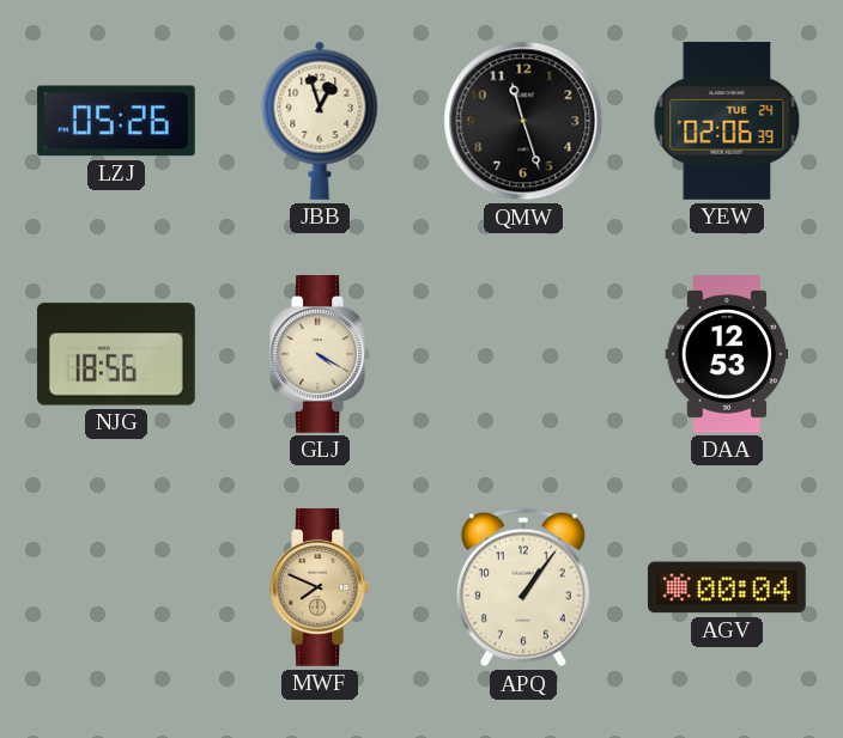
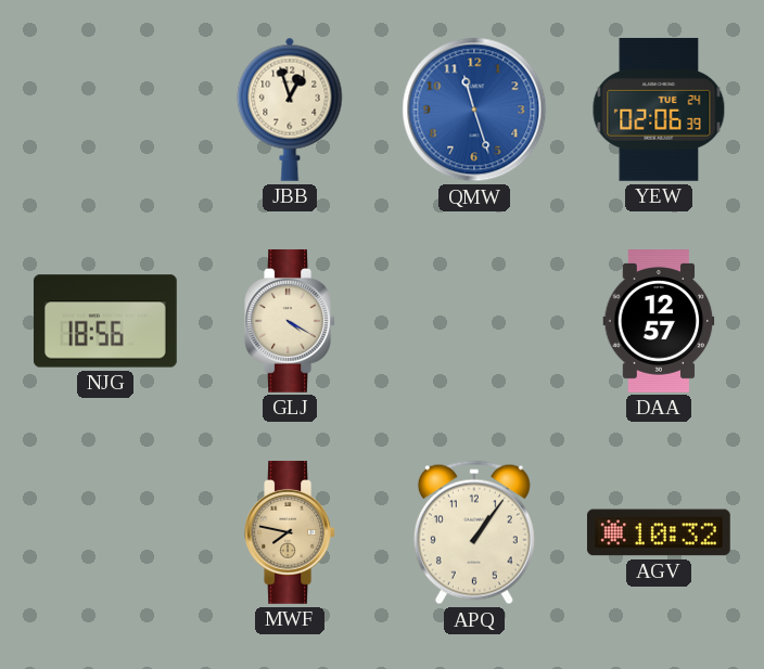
LZJ: 05:26 -> none (116, 121)
QMW dial: black -> blue (474, 110)
DAA: 12:53 -> 12:57 (659, 322)
MWF: 7:49 -> 7:47 (290, 532)
AGV: 00:04 -> 10:32 (659, 532)
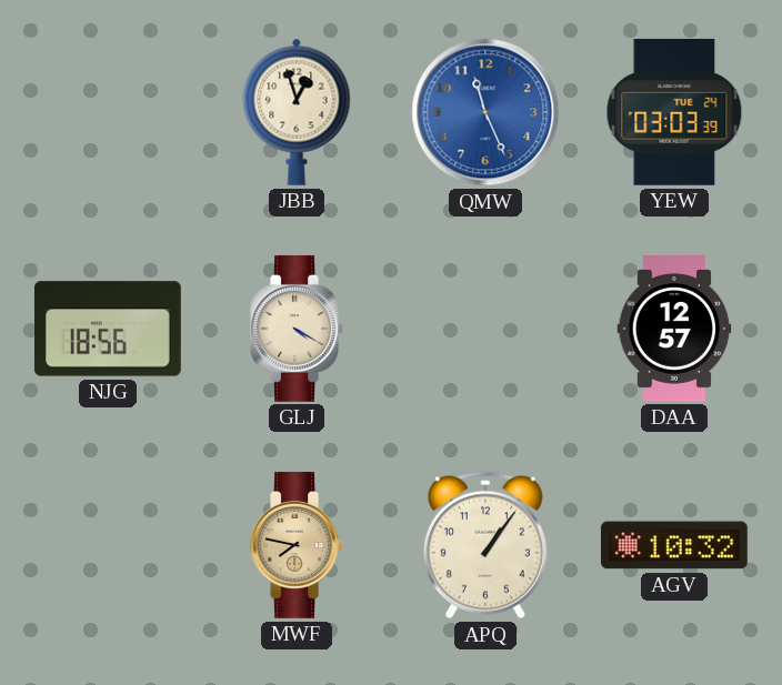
QMW: 11:27 -> 11:26 (485, 112)
YEW: 02:06 -> 03:03 (674, 112)
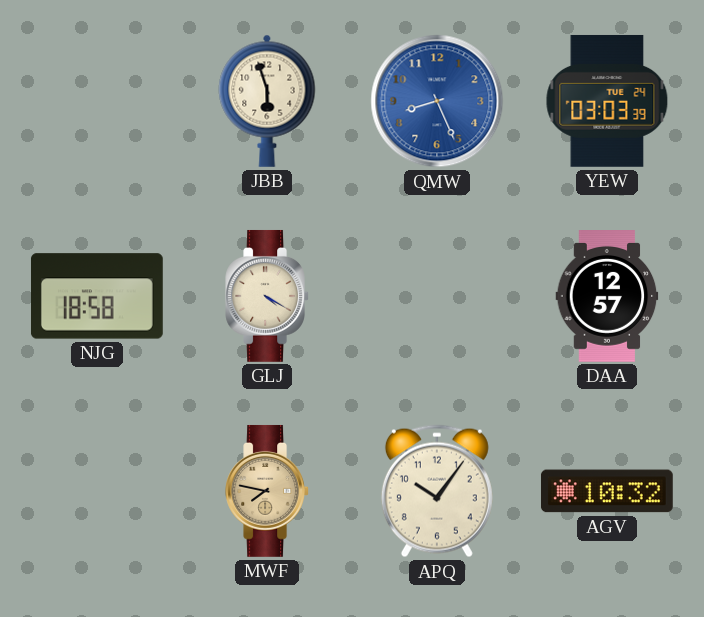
JBB: 12:57 -> 5:57 (267, 101)
QMW: 11:26 -> 8:26 (437, 101)
NJG: 18:56 -> 18:58 (97, 296)
APQ: 1:06 -> 10:06 (437, 491)
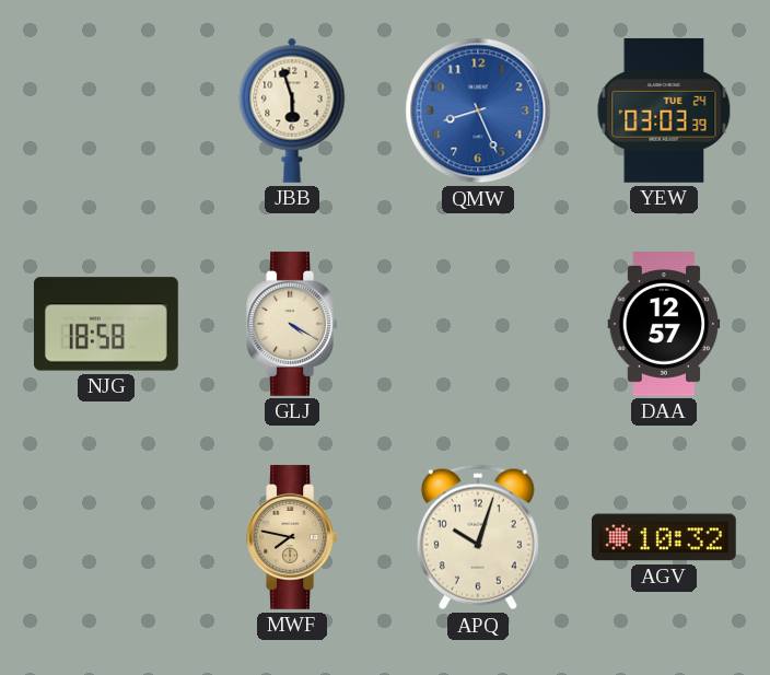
APQ: 10:06 -> 10:03 (478, 537)
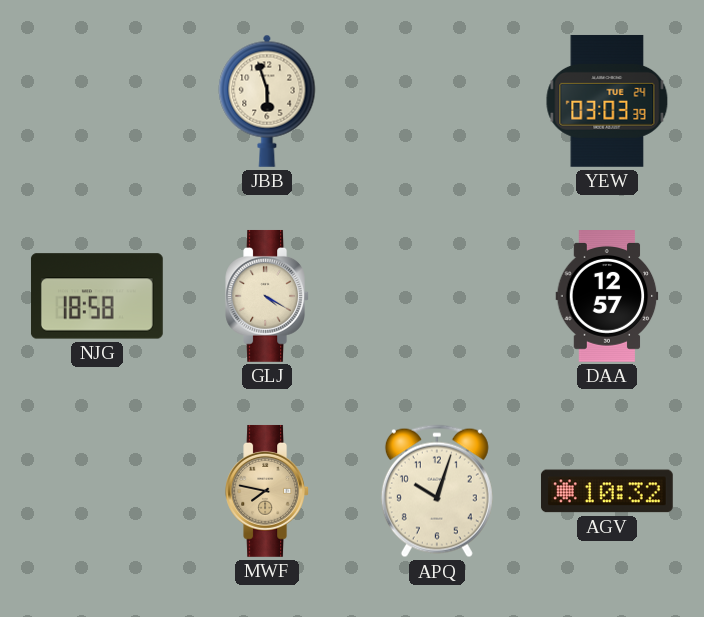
QMW: 8:26 -> none (478, 110)
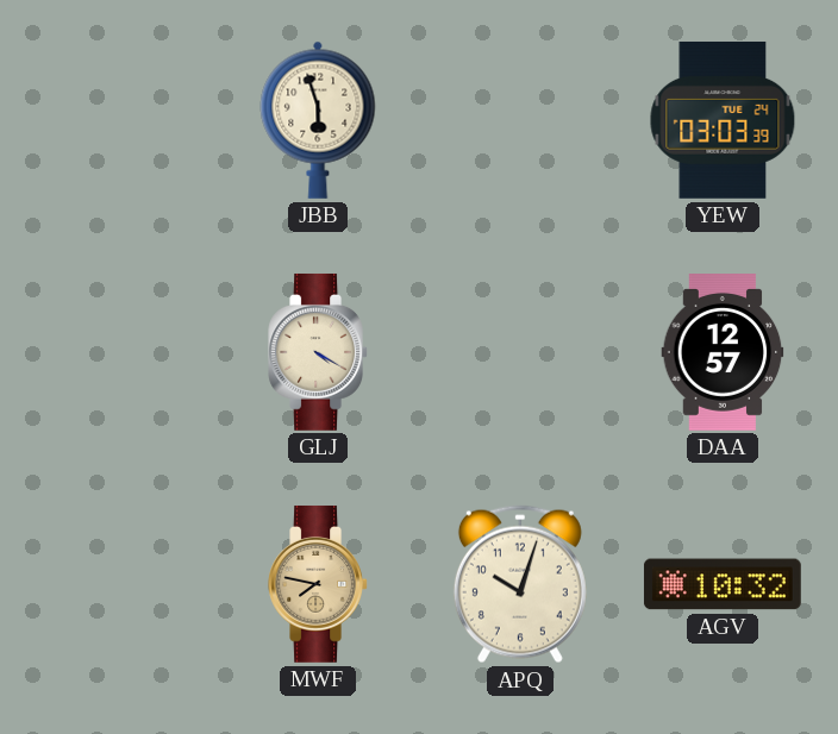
NJG: 18:58 -> none (97, 296)
